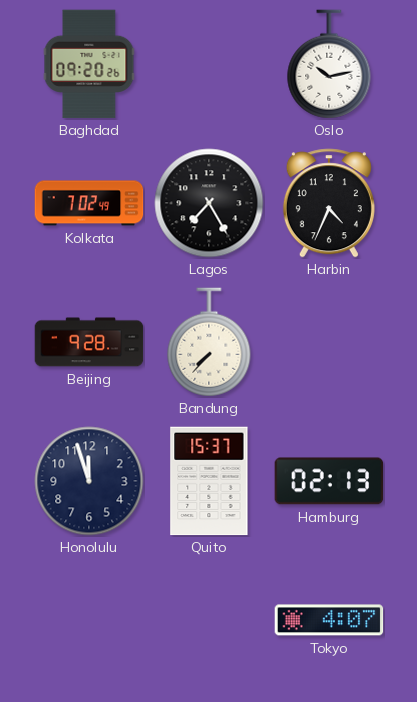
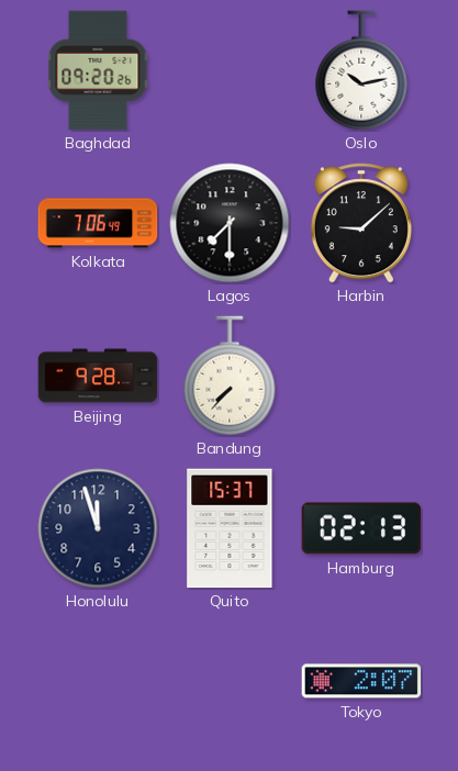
Kolkata: 7:02 -> 7:06 (98, 223)
Lagos: 7:25 -> 7:30 (230, 223)
Harbin: 4:34 -> 9:08 (361, 223)
Tokyo: 4:07 -> 2:07 (361, 681)
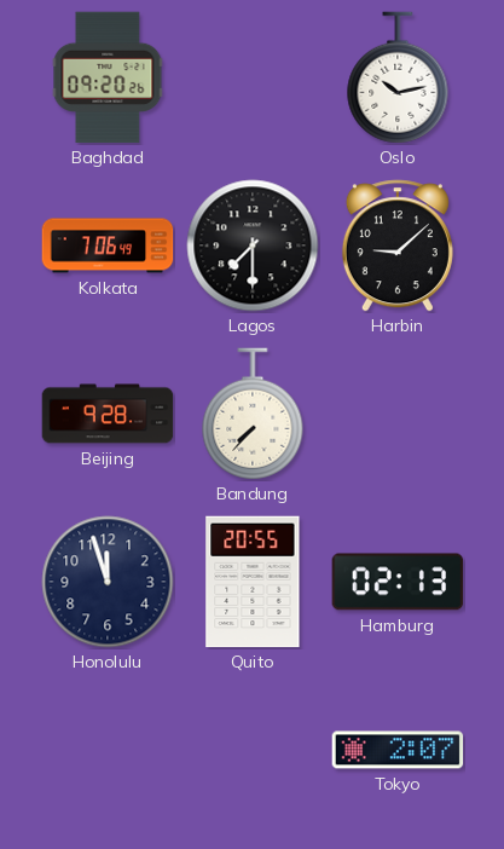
Quito: 15:37 -> 20:55 (253, 582)
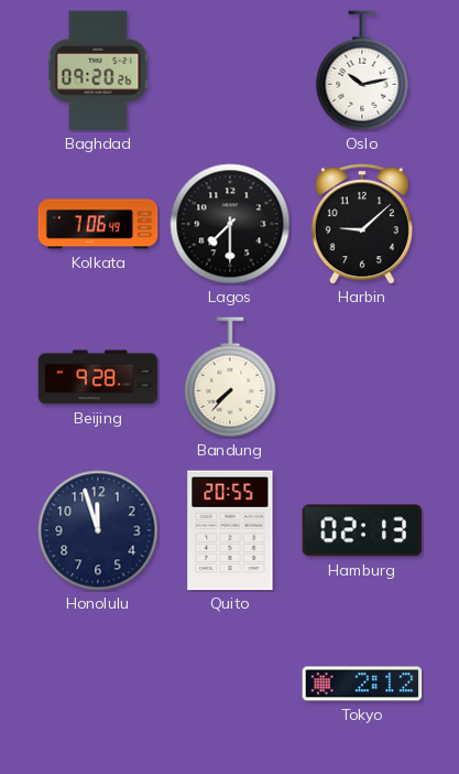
Tokyo: 2:07 -> 2:12 (362, 684)
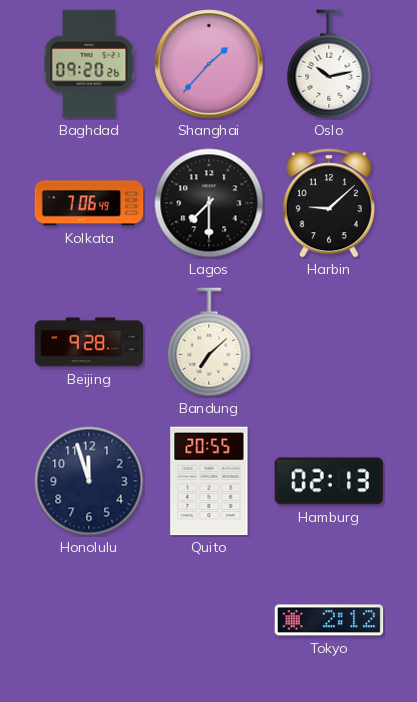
Shanghai: none -> 1:37 (209, 64)
Bandung: 7:37 -> 7:08 (209, 342)
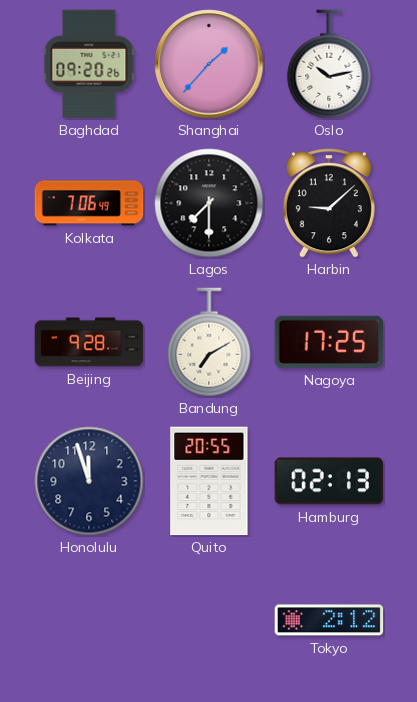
Bandung: 7:08 -> 7:10 (209, 342)
Nagoya: none -> 17:25 (329, 342)
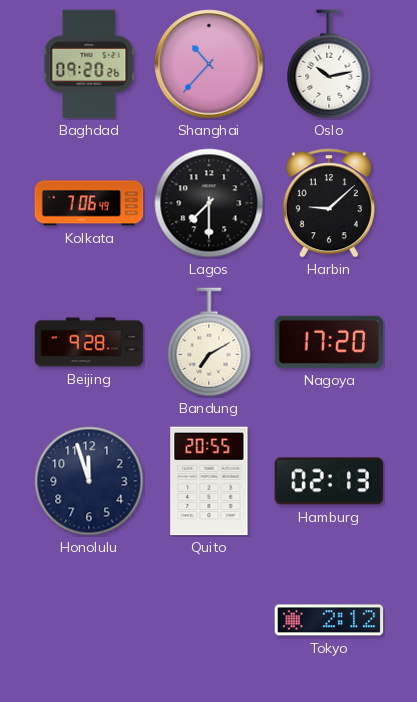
Shanghai: 1:37 -> 10:37 (209, 64)
Nagoya: 17:25 -> 17:20 (329, 342)
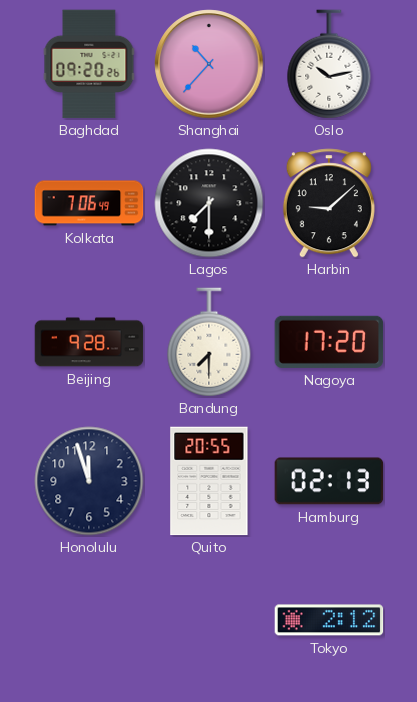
Bandung: 7:10 -> 7:30 (209, 342)
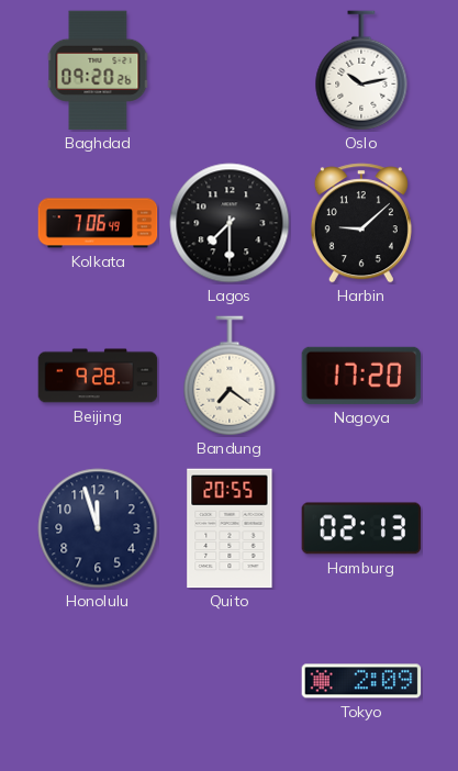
Shanghai: 10:37 -> none (209, 64)
Bandung: 7:30 -> 7:21 (230, 376)
Tokyo: 2:12 -> 2:09 (361, 681)
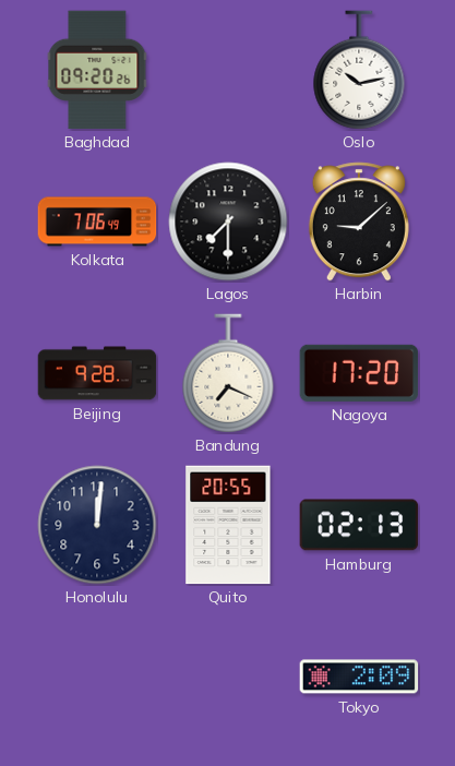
Bandung: 7:21 -> 7:19 (228, 373)
Honolulu: 11:57 -> 12:01 (97, 525)
